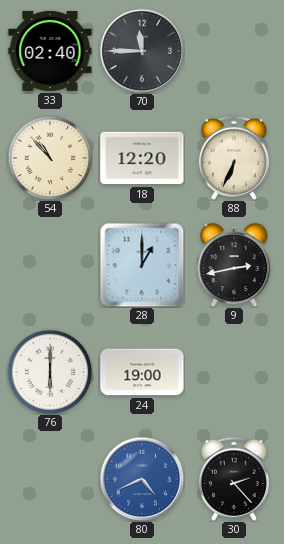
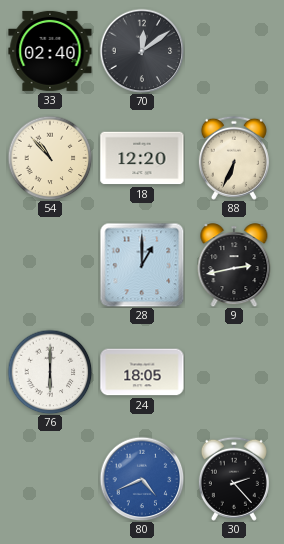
70: 11:45 -> 12:09 (142, 51)
24: 19:00 -> 18:05 (142, 372)
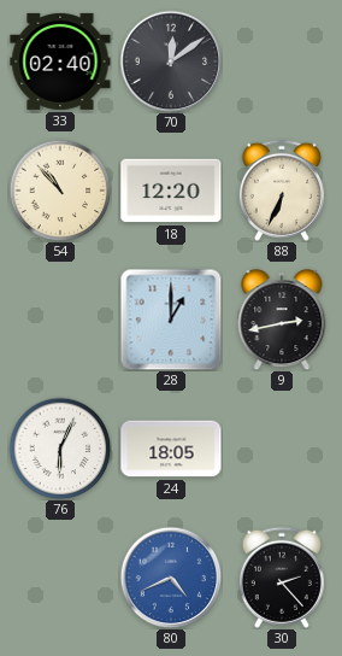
76: 6:00 -> 6:04 (60, 449)
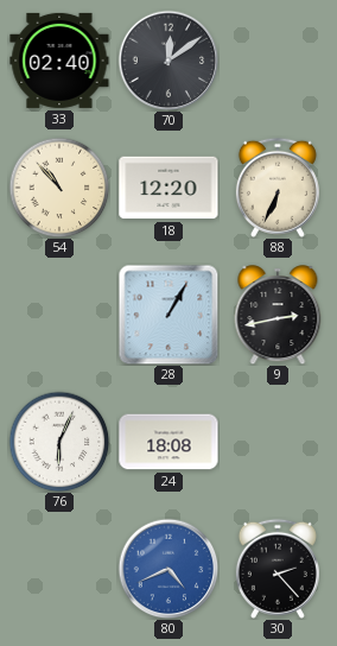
28: 1:00 -> 1:05 (168, 315)
24: 18:05 -> 18:08 (168, 442)
